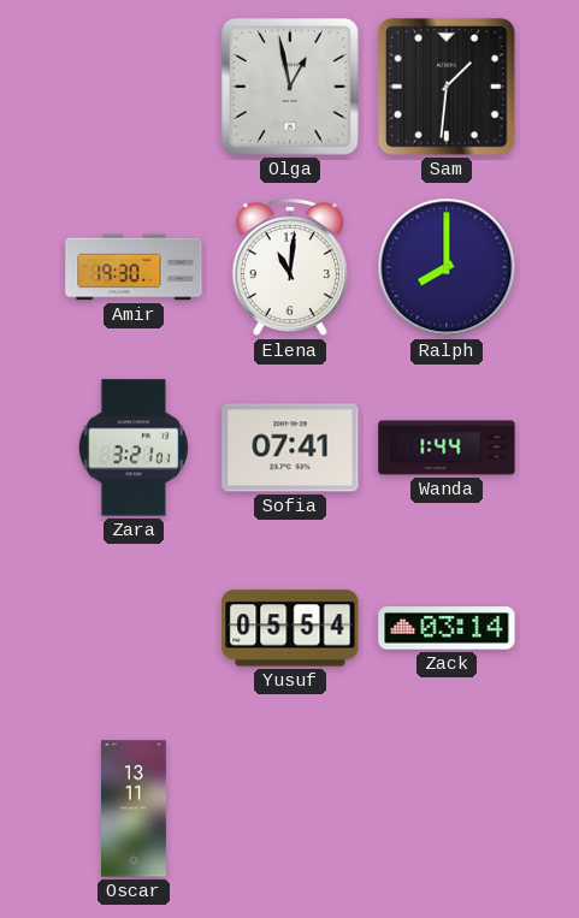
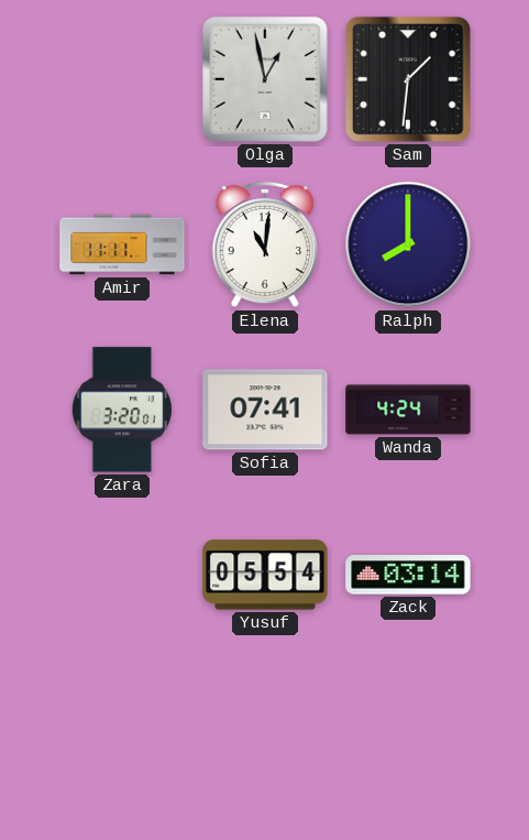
Amir: 19:30 -> 11:11 (122, 244)
Zara: 3:21 -> 3:20 (122, 410)
Wanda: 1:44 -> 4:24 (408, 410)
Oscar: 13:11 -> none (135, 809)
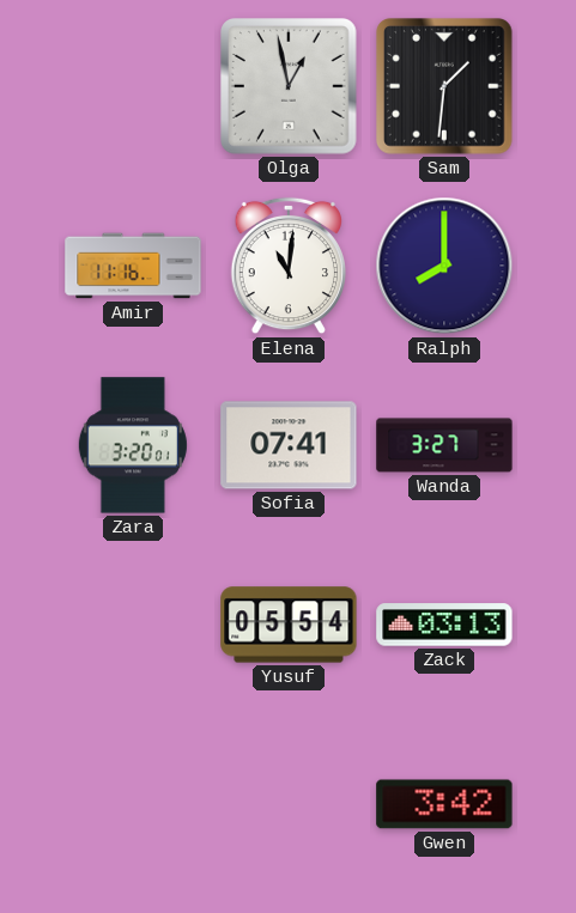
Amir: 11:11 -> 11:16 (133, 266)
Wanda: 4:24 -> 3:27 (444, 445)
Zack: 03:14 -> 03:13 (444, 625)
Gwen: none -> 3:42 (444, 804)
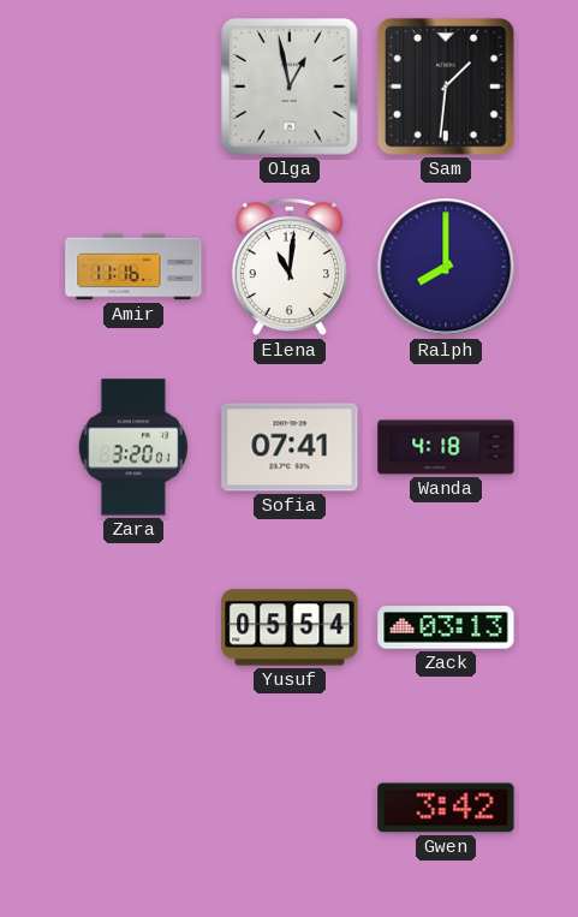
Wanda: 3:27 -> 4:18 (446, 447)
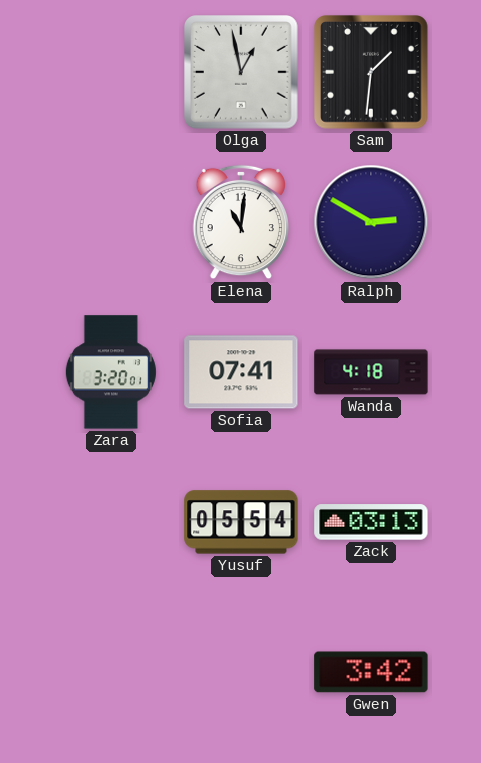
Amir: 11:16 -> none (133, 267)
Ralph: 8:00 -> 2:50 (371, 222)
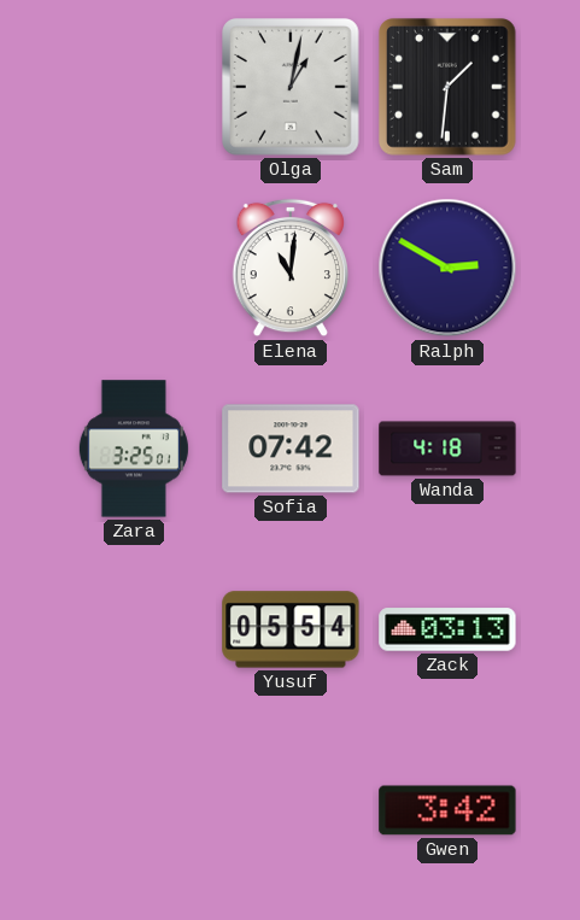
Olga: 12:58 -> 1:02 (292, 88)
Zara: 3:20 -> 3:25 (134, 449)
Sofia: 07:41 -> 07:42 (291, 449)
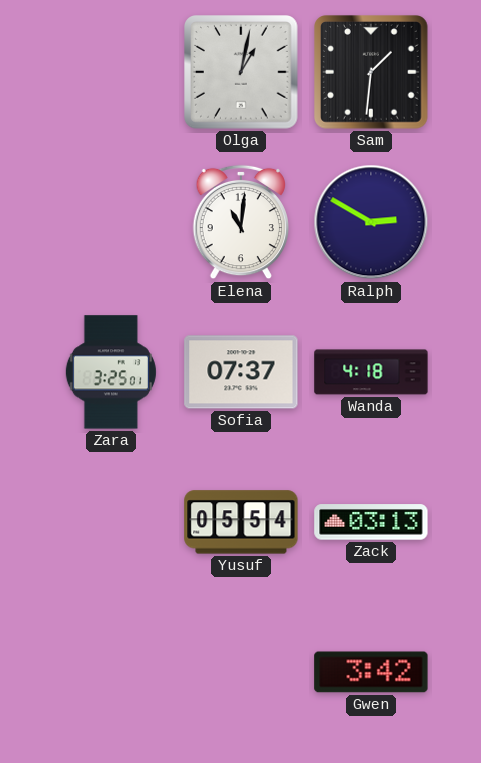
Sofia: 07:42 -> 07:37 (241, 372)
